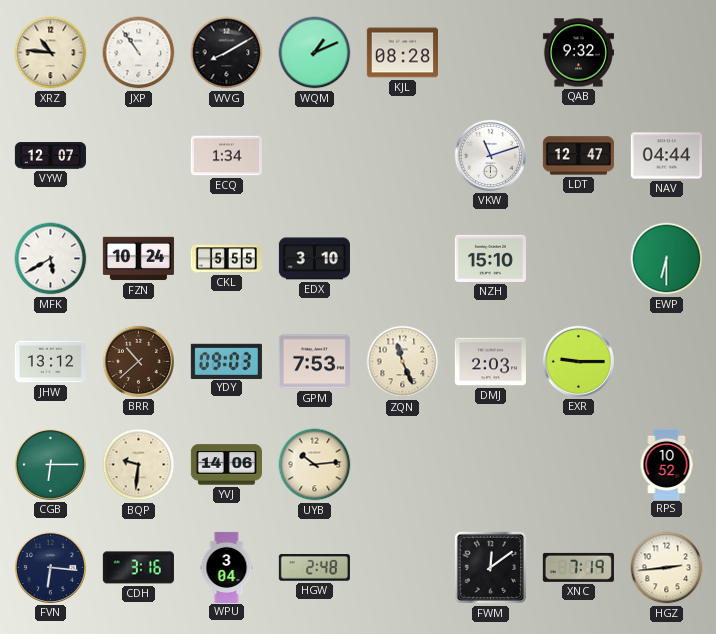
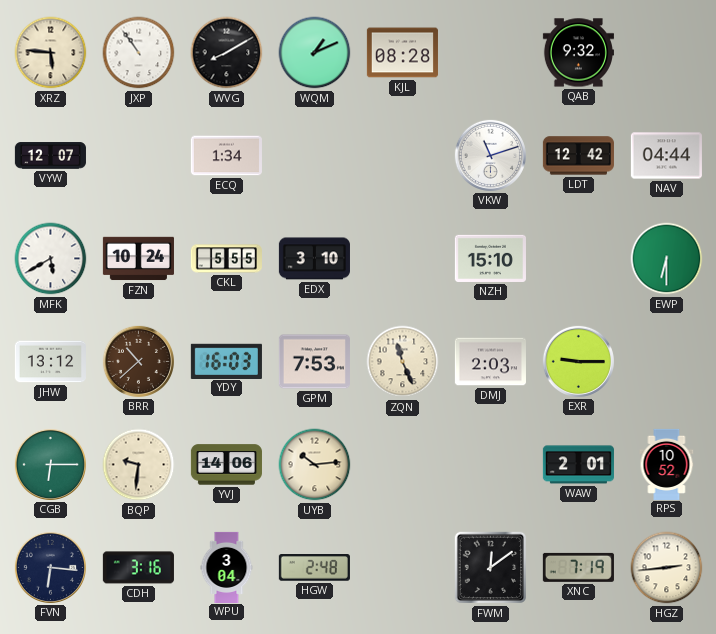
XRZ: 10:46 -> 5:46 (51, 53)
LDT: 12:47 -> 12:42 (578, 156)
YDY: 09:03 -> 16:03 (226, 361)
WAW: none -> 2:01 (578, 465)
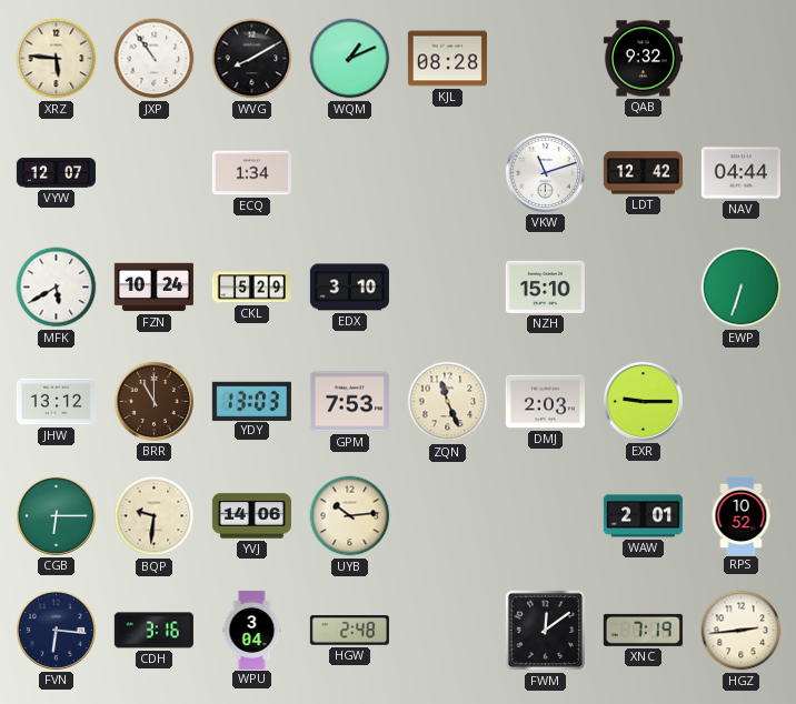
CKL: 5:55 -> 5:29 (251, 288)
EWP: 6:30 -> 6:33 (742, 288)
BRR: 10:38 -> 11:00 (153, 401)
YDY: 16:03 -> 13:03 (251, 401)
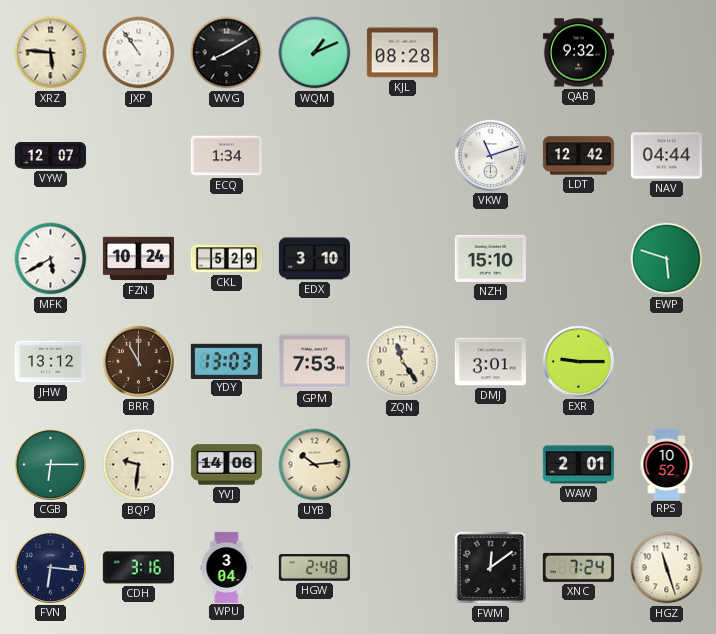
EWP: 6:33 -> 5:48 (667, 259)
ZQN: 11:26 -> 11:24 (403, 362)
DMJ: 2:03 -> 3:01 (490, 362)
XNC: 7:19 -> 7:24 (578, 567)
HGZ: 2:44 -> 11:27 (667, 568)
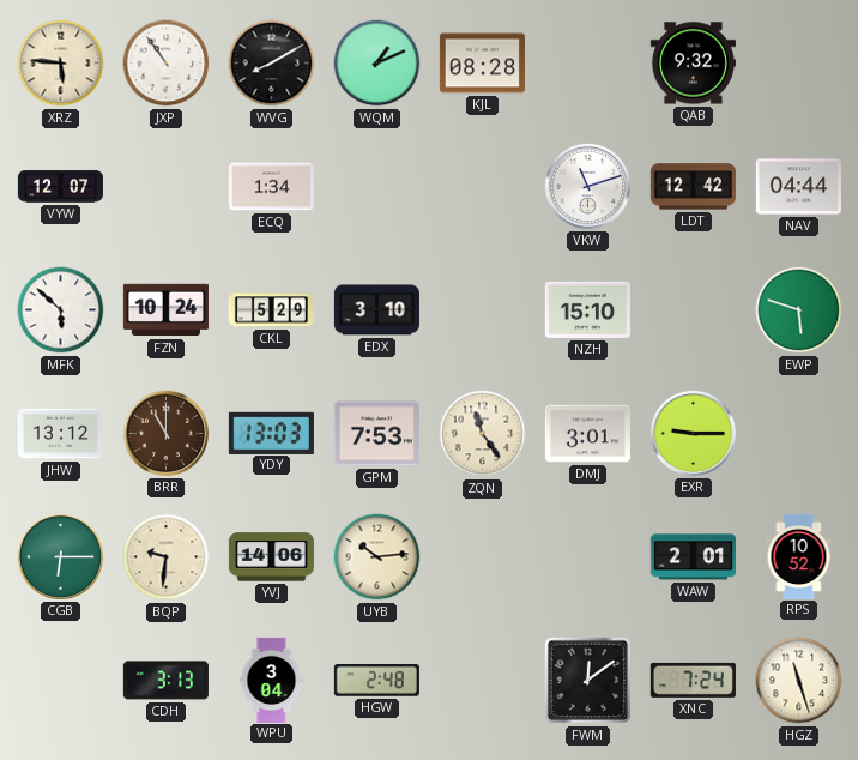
MFK: 5:40 -> 5:52 (61, 310)
FVN: 6:16 -> none (50, 567)
CDH: 3:16 -> 3:13 (165, 681)
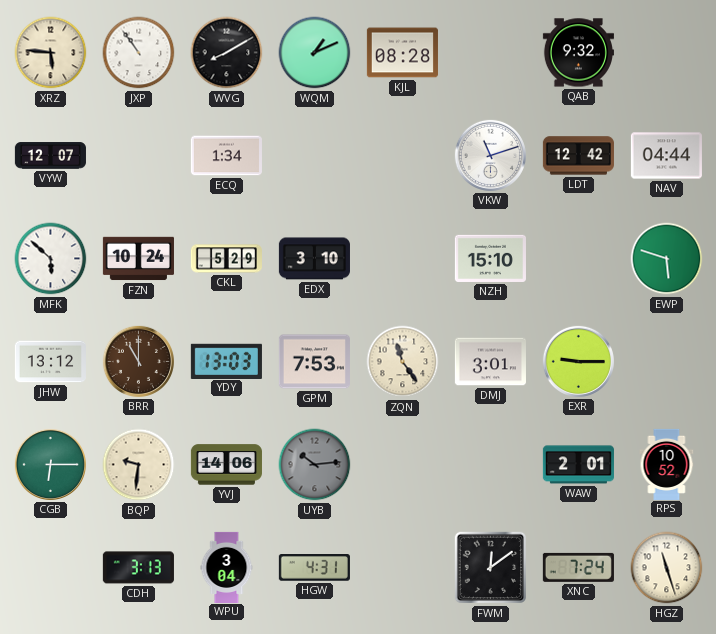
UYB dial: cream -> grey (315, 465)
HGW: 2:48 -> 4:31 (314, 568)
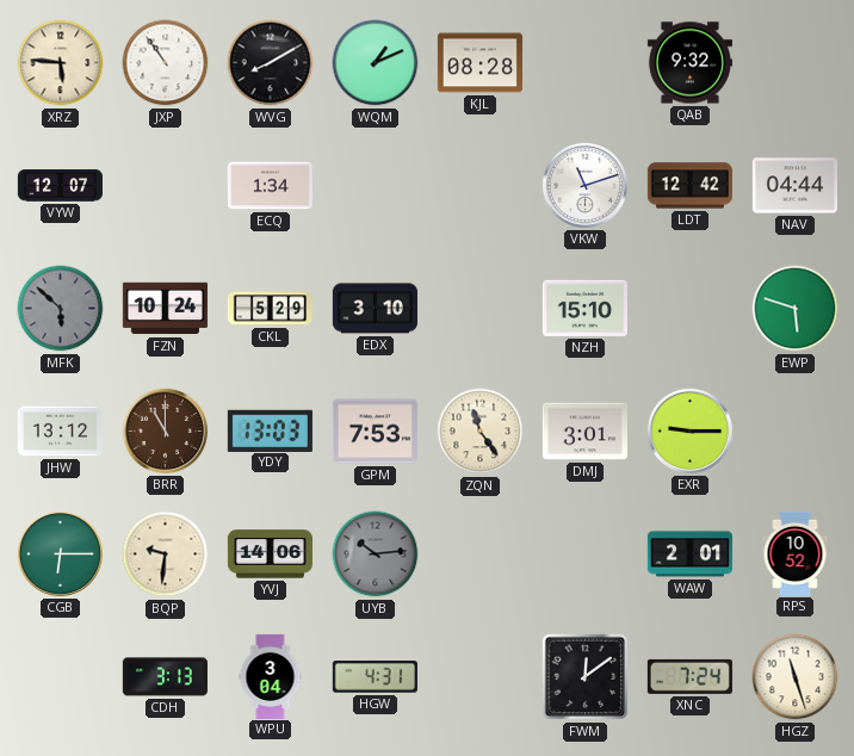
MFK dial: white -> grey (61, 309)
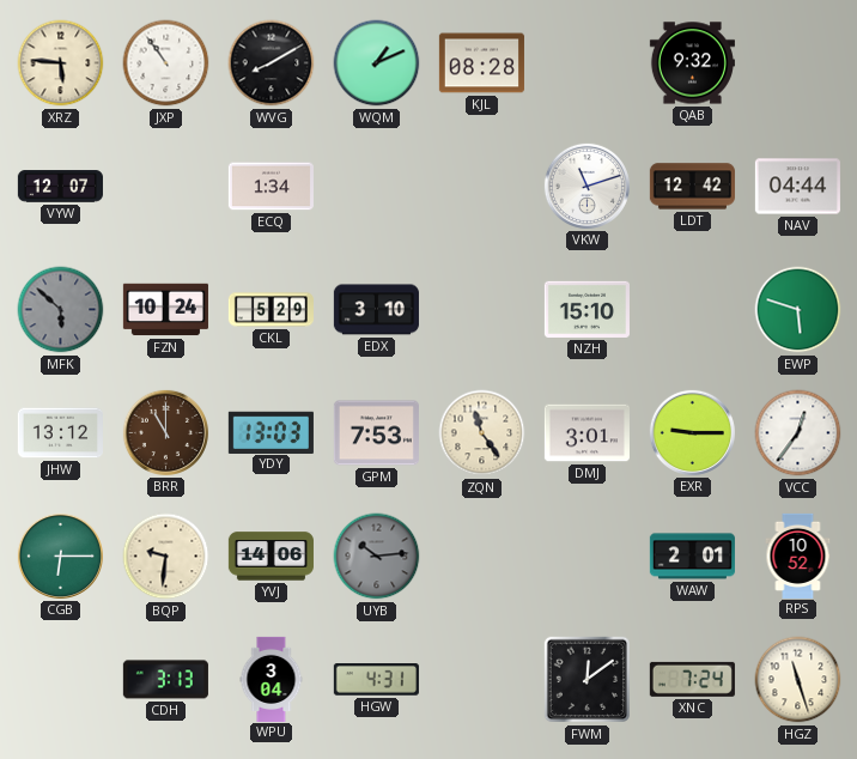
VCC: none -> 12:36 (798, 433)
